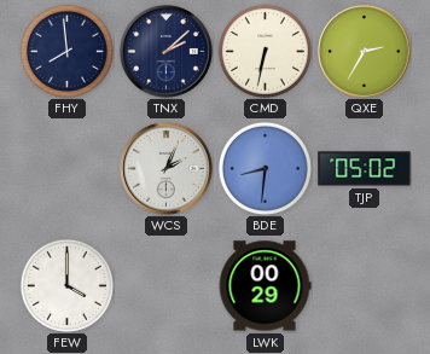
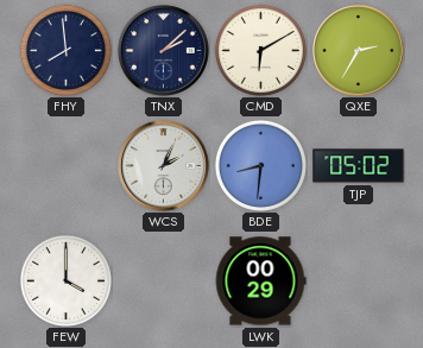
CMD: 6:32 -> 6:10 (260, 50)
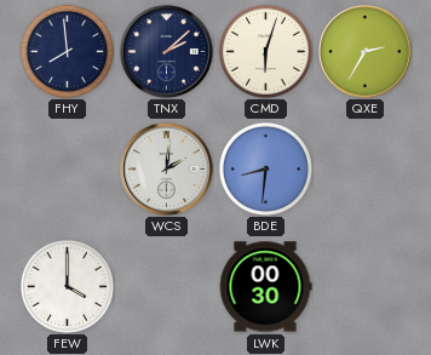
CMD: 6:10 -> 6:03 (265, 51)
WCS: 2:04 -> 2:01 (167, 170)
TJP: 05:02 -> none (359, 166)
LWK: 00:29 -> 00:30 (265, 287)
